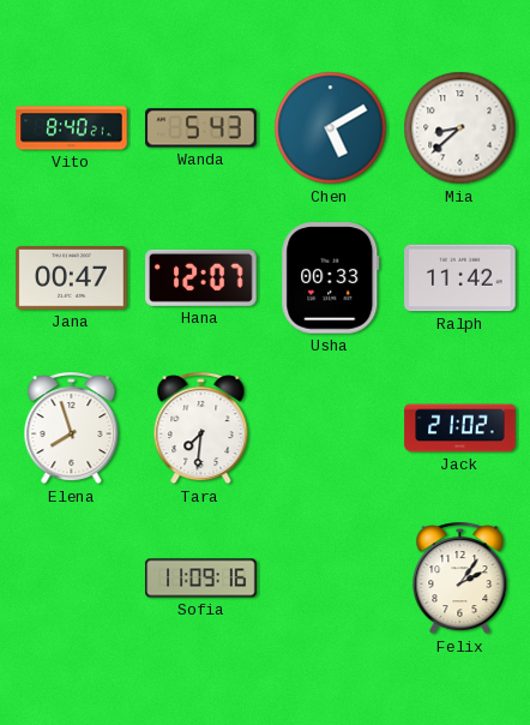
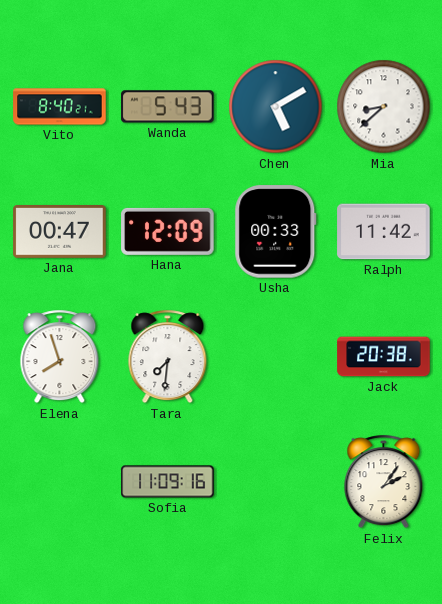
Hana: 12:07 -> 12:09 (168, 231)
Jack: 21:02 -> 20:38 (384, 357)
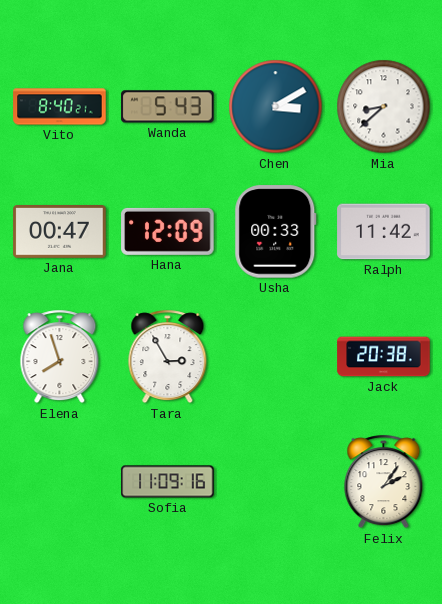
Chen: 5:10 -> 3:10 (276, 107)
Tara: 7:31 -> 2:55 (168, 357)
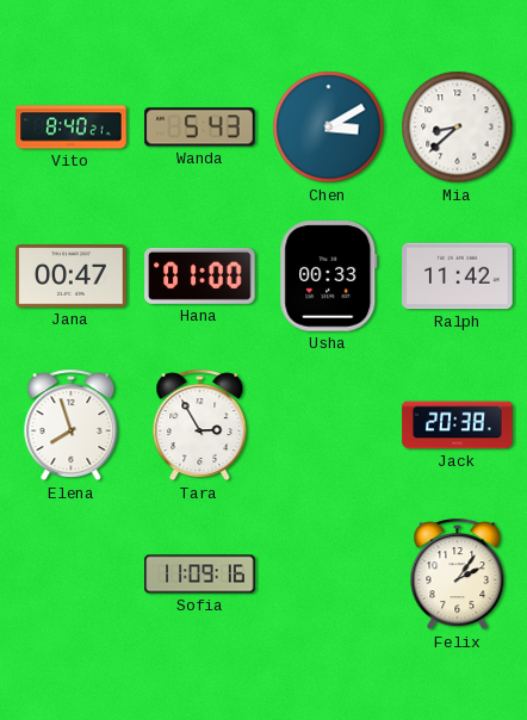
Hana: 12:09 -> 01:00 (200, 275)
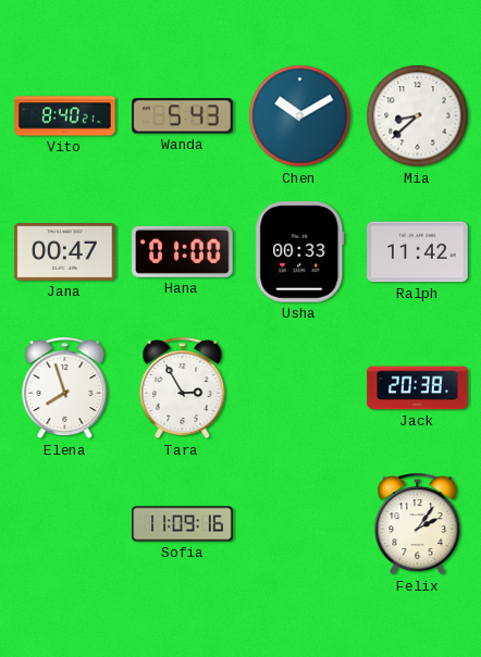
Chen: 3:10 -> 10:10 (300, 116)
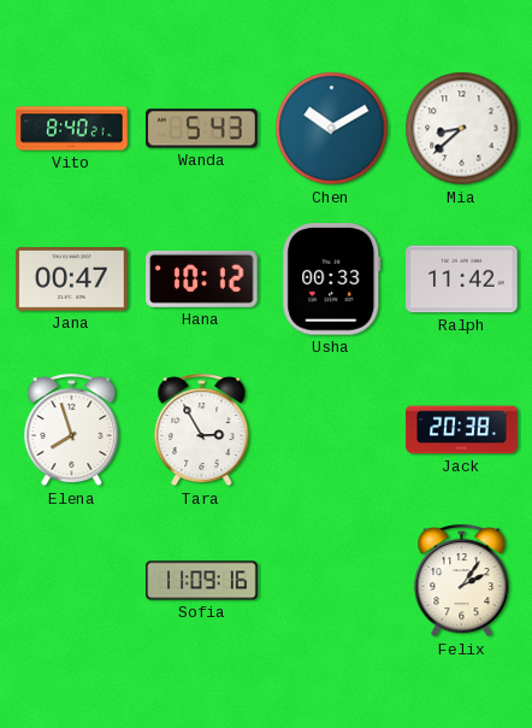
Hana: 01:00 -> 10:12 (202, 278)
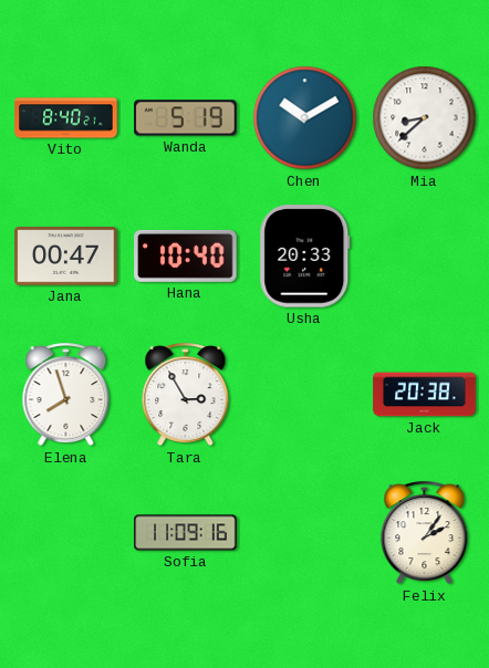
Wanda: 5:43 -> 5:19 (186, 118)
Hana: 10:12 -> 10:40 (186, 255)
Usha: 00:33 -> 20:33 (305, 257)
Ralph: 11:42 -> none (462, 280)
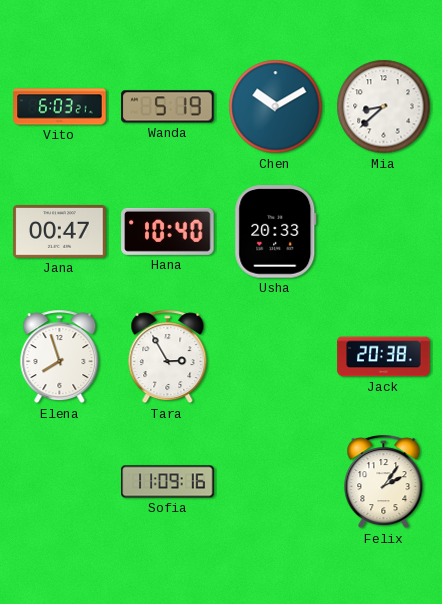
Vito: 8:40 -> 6:03 (60, 107)
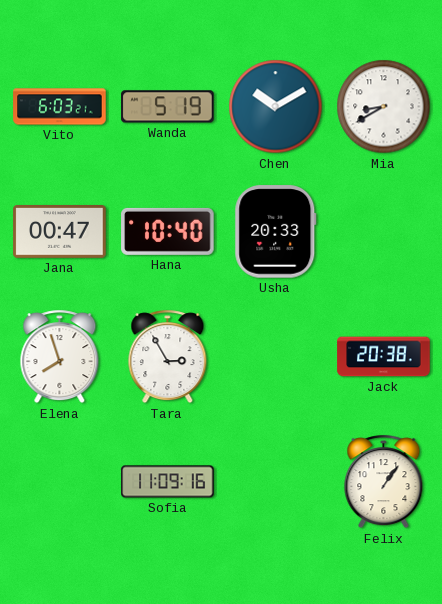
Mia: 8:38 -> 8:40 (384, 107)
Felix: 2:06 -> 1:06 (384, 482)
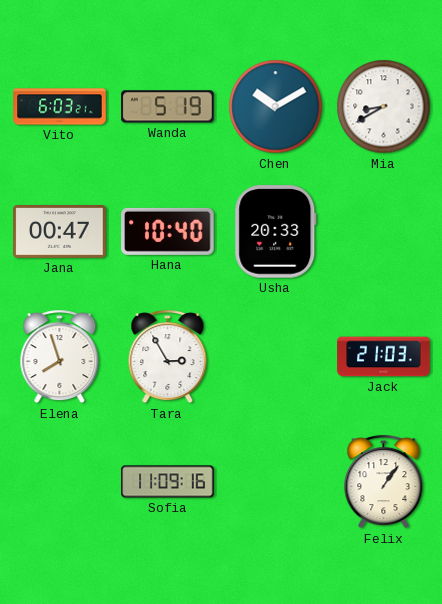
Jack: 20:38 -> 21:03 (384, 357)
